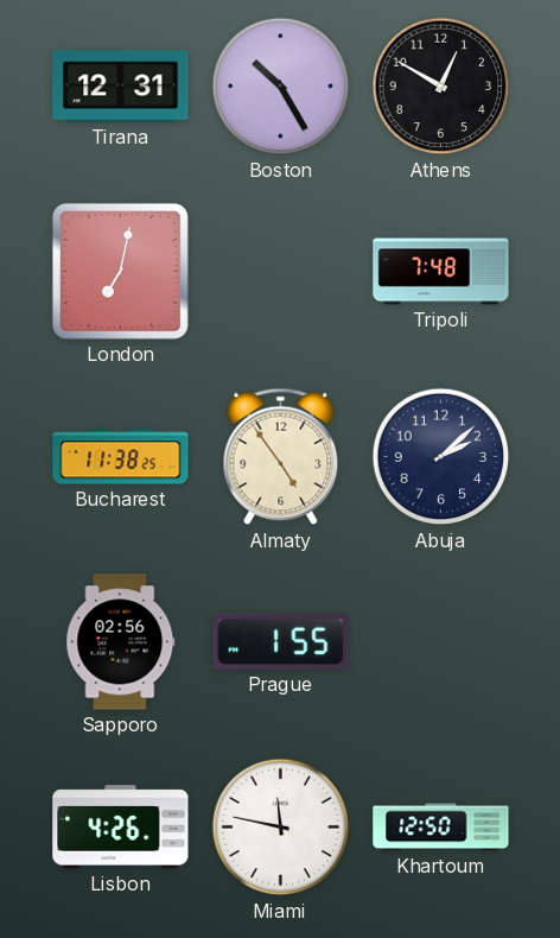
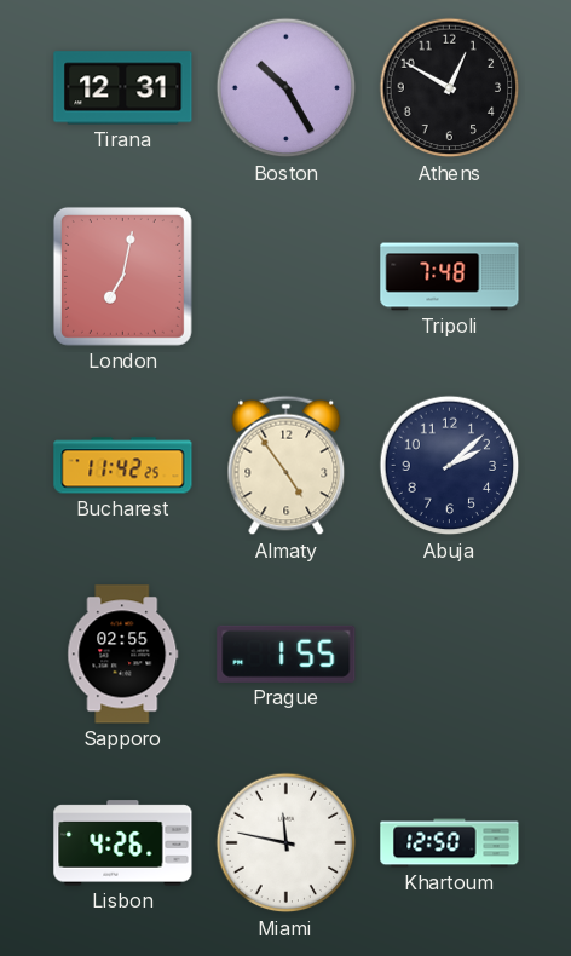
Bucharest: 11:38 -> 11:42 (123, 466)
Sapporo: 02:56 -> 02:55 (123, 655)
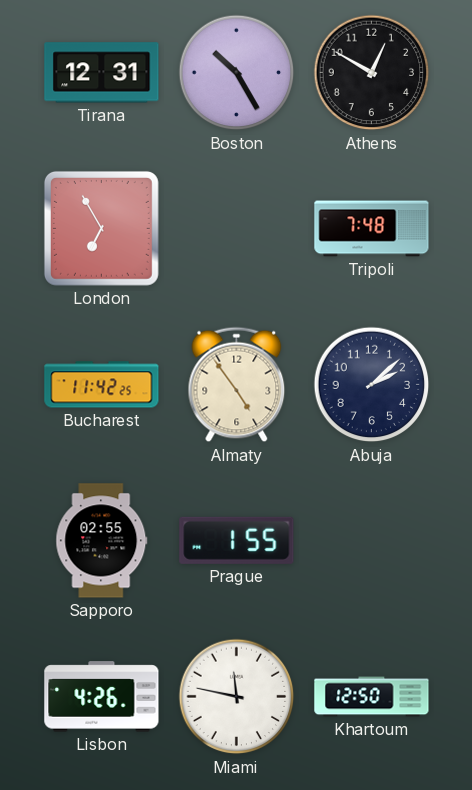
London: 7:02 -> 6:55 (101, 228)
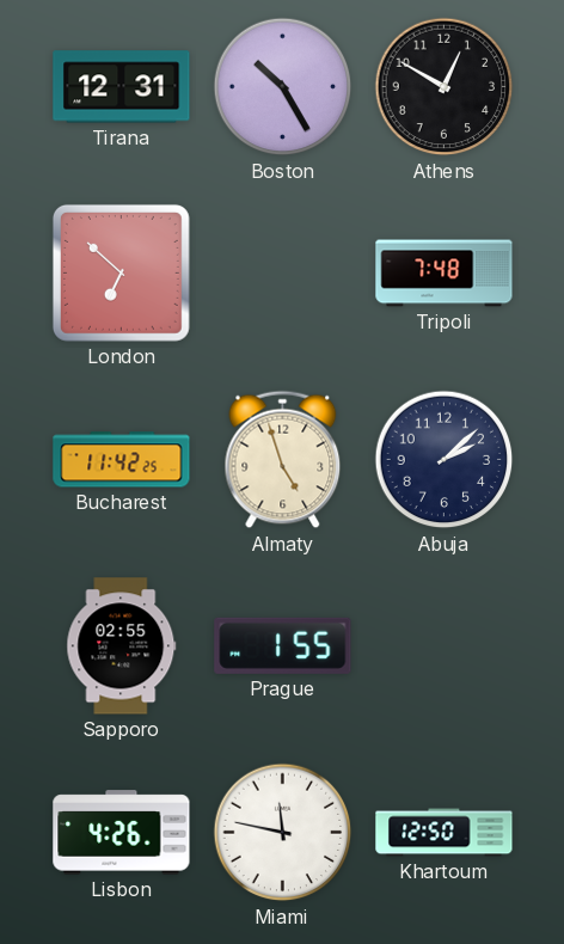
London: 6:55 -> 6:52 (121, 272)
Almaty: 4:54 -> 4:57 (283, 460)
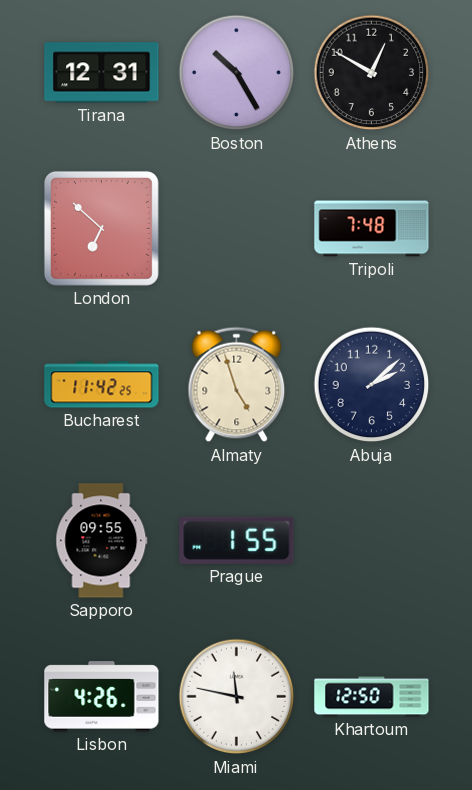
Sapporo: 02:55 -> 09:55 (102, 541)
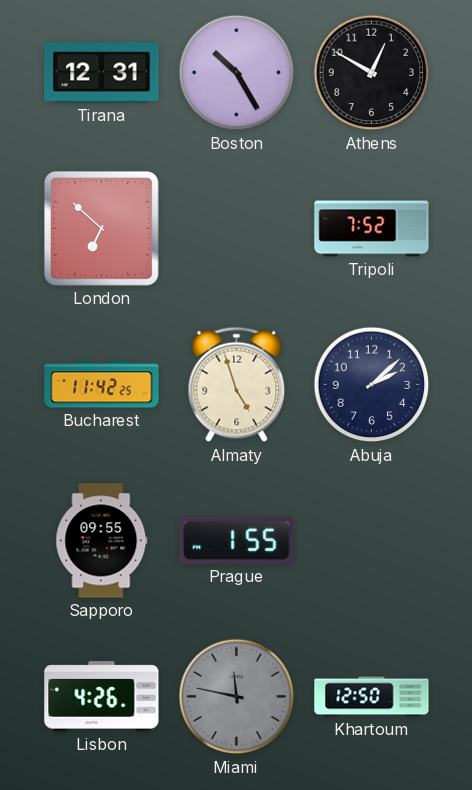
Tripoli: 7:48 -> 7:52 (372, 229)
Miami dial: white -> grey (237, 697)
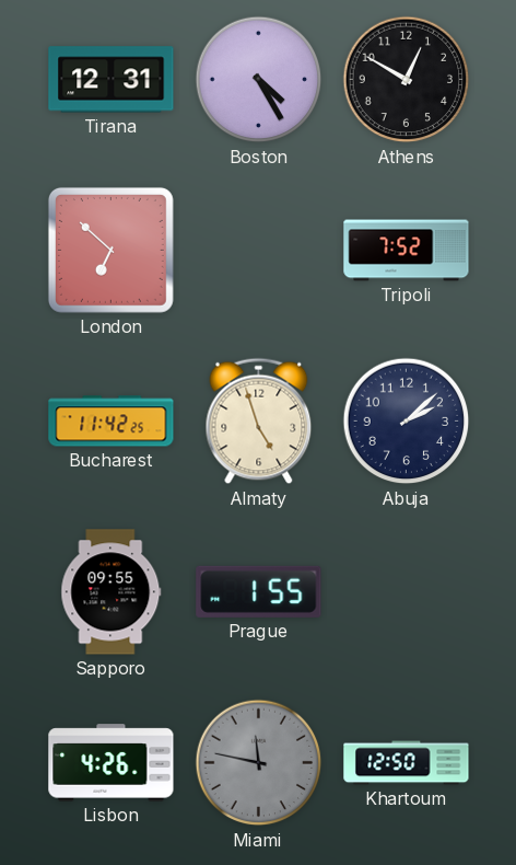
Boston: 10:25 -> 4:25 (259, 80)
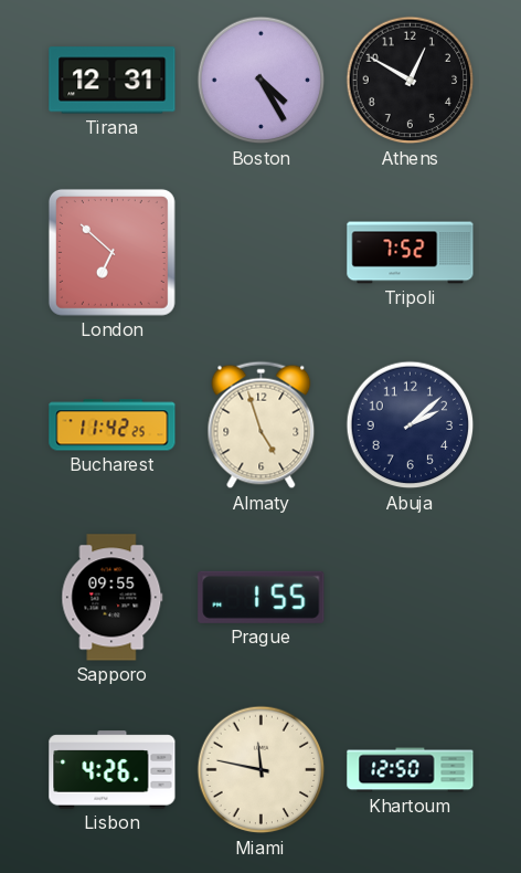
Miami dial: grey -> cream (262, 770)
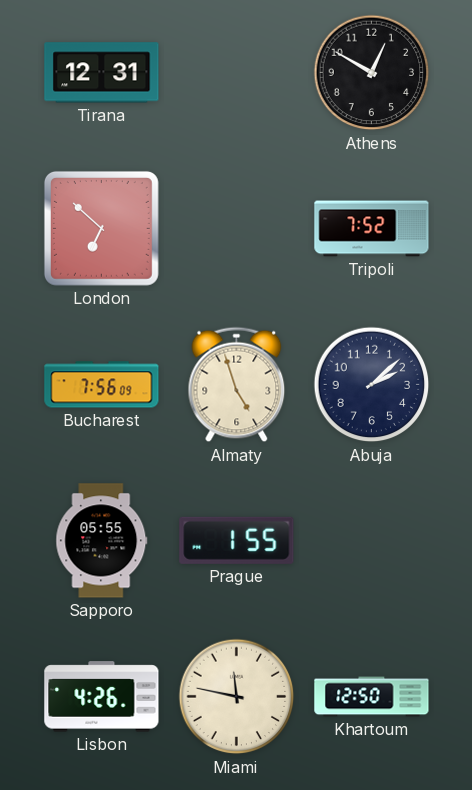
Boston: 4:25 -> none (262, 81)
Bucharest: 11:42 -> 7:56 (102, 385)
Sapporo: 09:55 -> 05:55 (102, 541)
